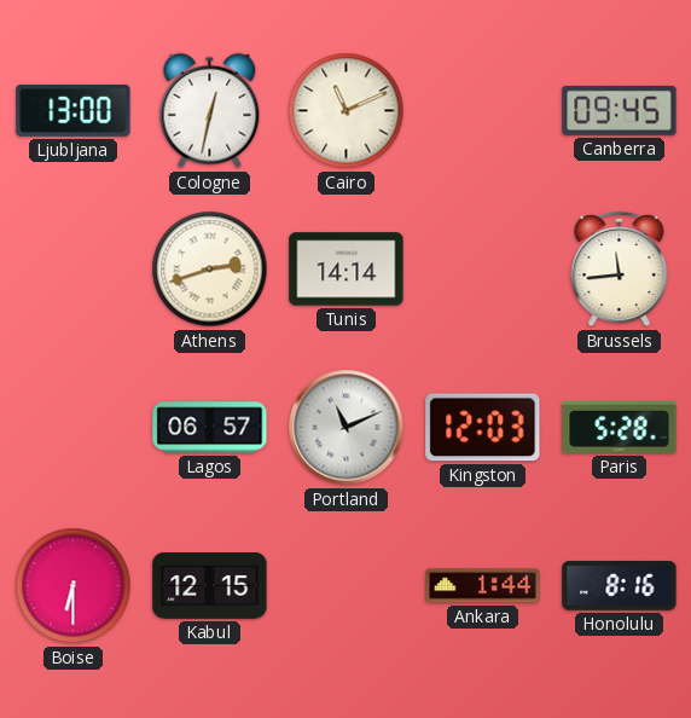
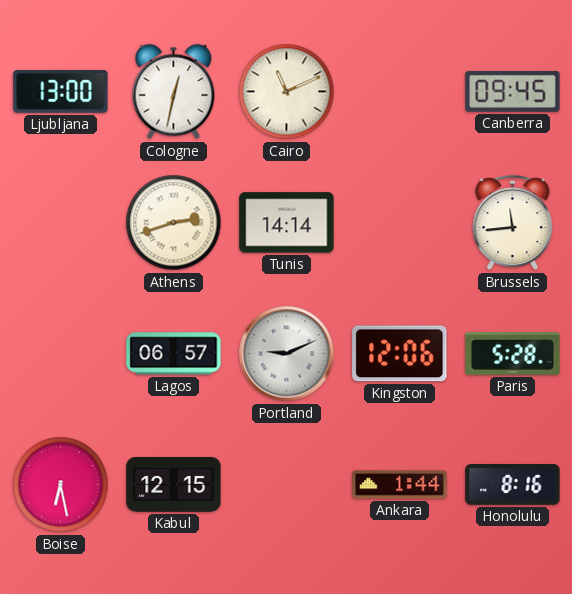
Portland: 11:11 -> 9:11 (287, 354)
Kingston: 12:03 -> 12:06 (400, 354)
Boise: 6:30 -> 6:28 (61, 485)
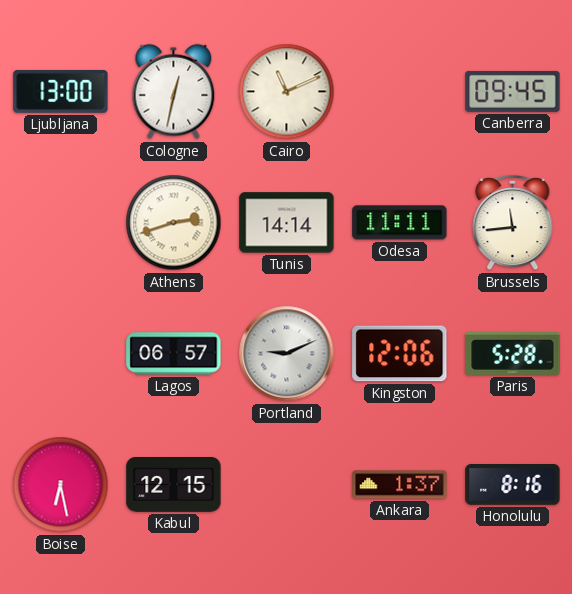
Odesa: none -> 11:11 (400, 223)
Ankara: 1:44 -> 1:37 (400, 485)
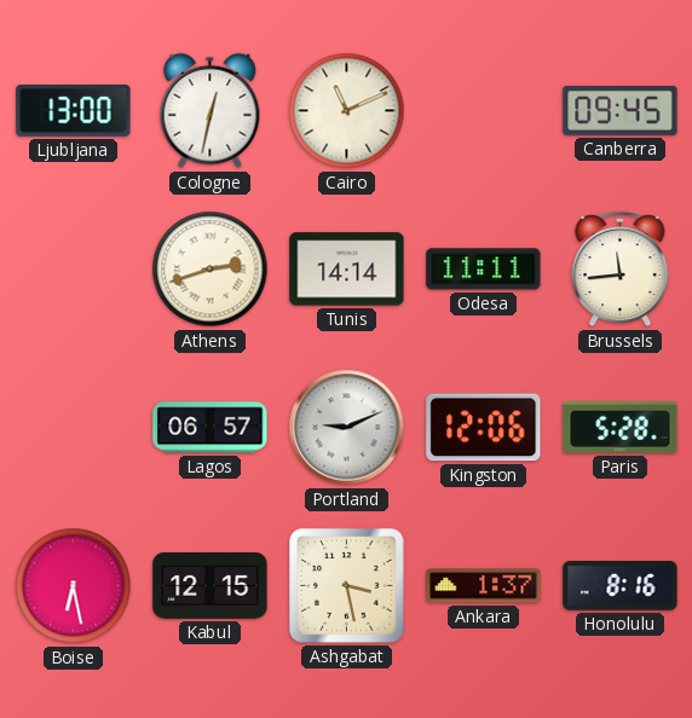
Ashgabat: none -> 3:28 (347, 586)
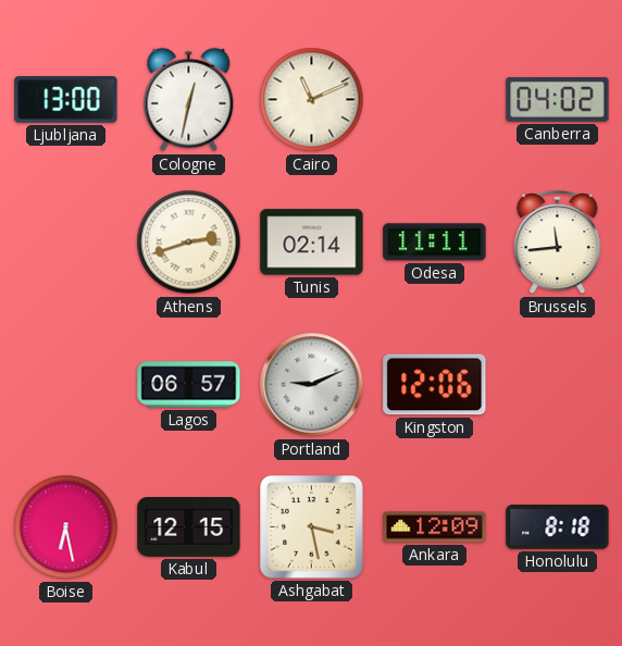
Canberra: 09:45 -> 04:02 (558, 99)
Tunis: 14:14 -> 02:14 (312, 243)
Paris: 5:28 -> none (621, 428)
Ankara: 1:37 -> 12:09 (435, 527)
Honolulu: 8:16 -> 8:18 (558, 527)
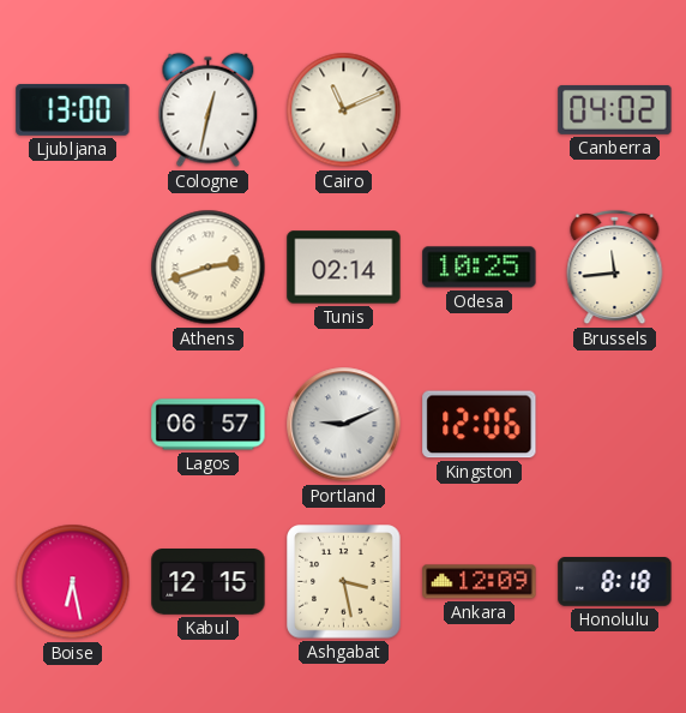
Odesa: 11:11 -> 10:25 (480, 268)
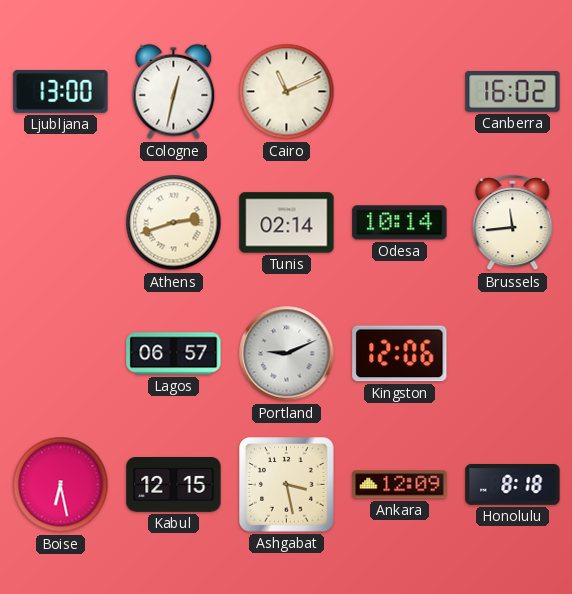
Canberra: 04:02 -> 16:02 (513, 91)
Odesa: 10:25 -> 10:14 (400, 223)
